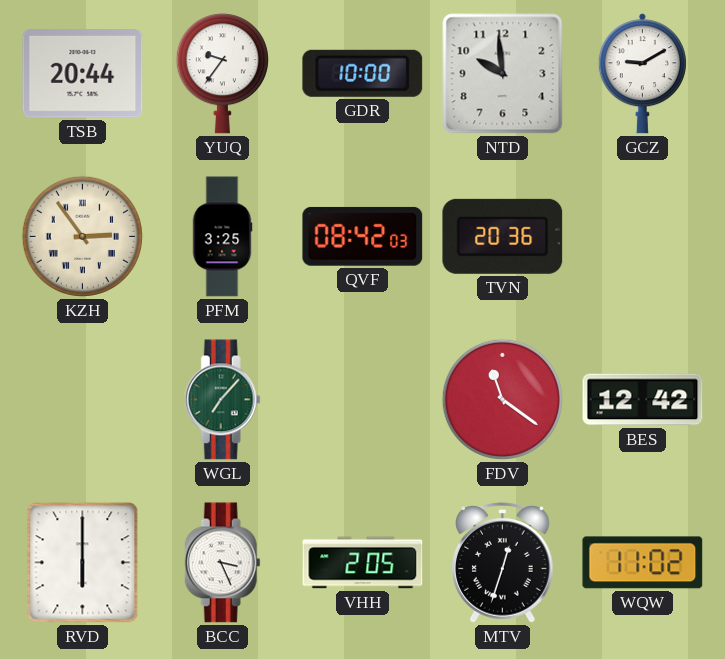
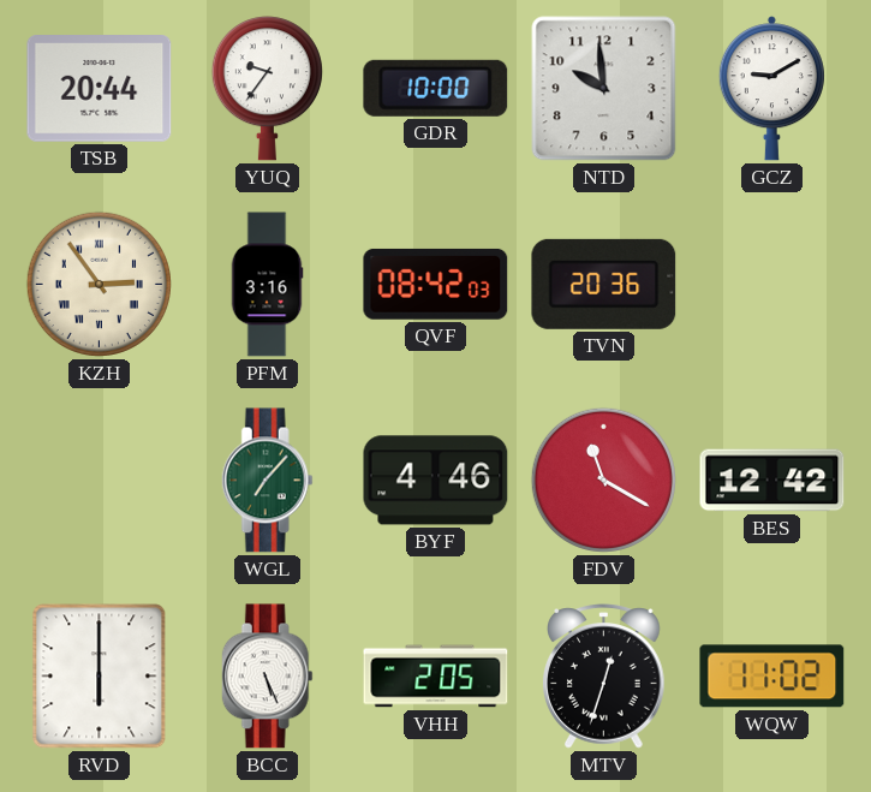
PFM: 3:25 -> 3:16 (267, 285)
BYF: none -> 4:46 (436, 481)
FDV: 11:21 -> 11:20 (603, 480)
BCC: 3:26 -> 5:26 (267, 677)
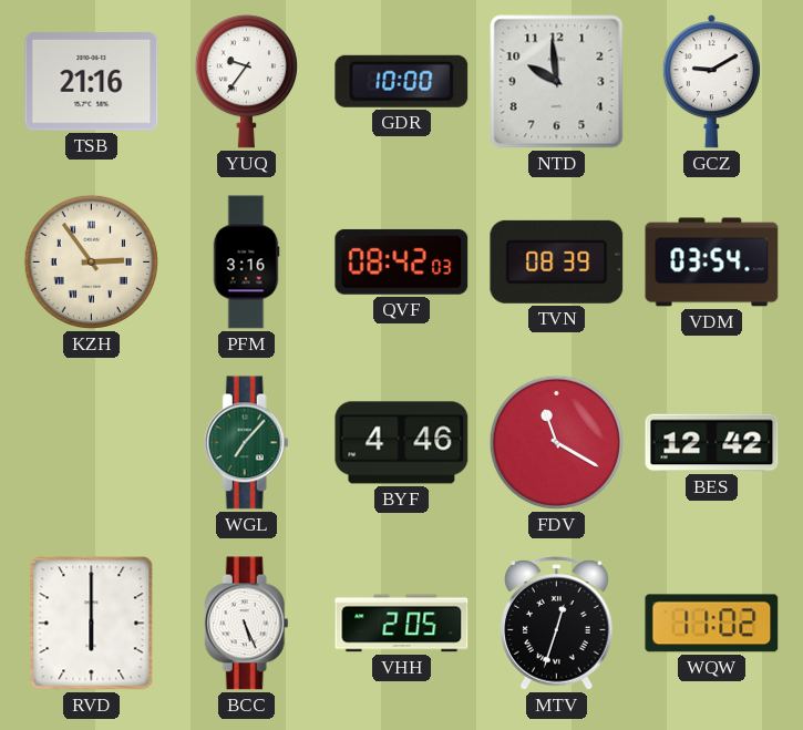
TSB: 20:44 -> 21:16 (92, 82)
TVN: 20:36 -> 08:39 (557, 261)
VDM: none -> 03:54 (712, 263)
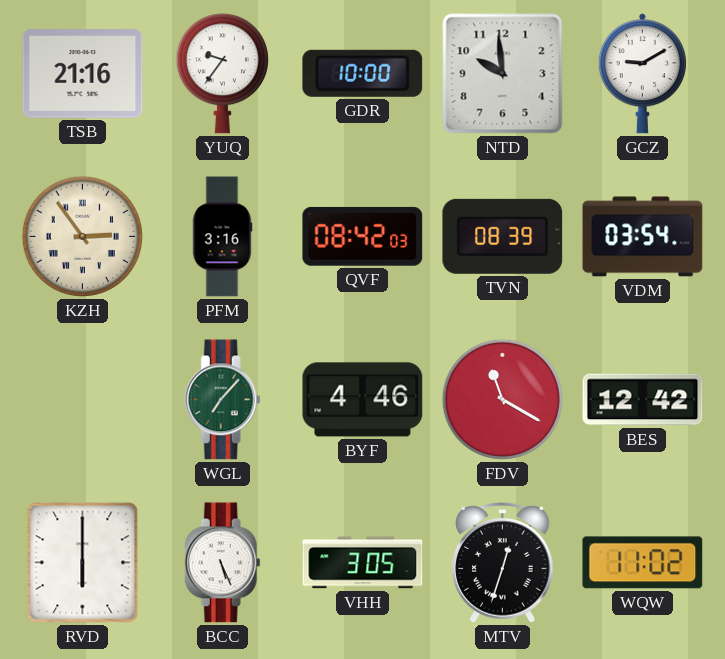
VHH: 2:05 -> 3:05 (363, 563)
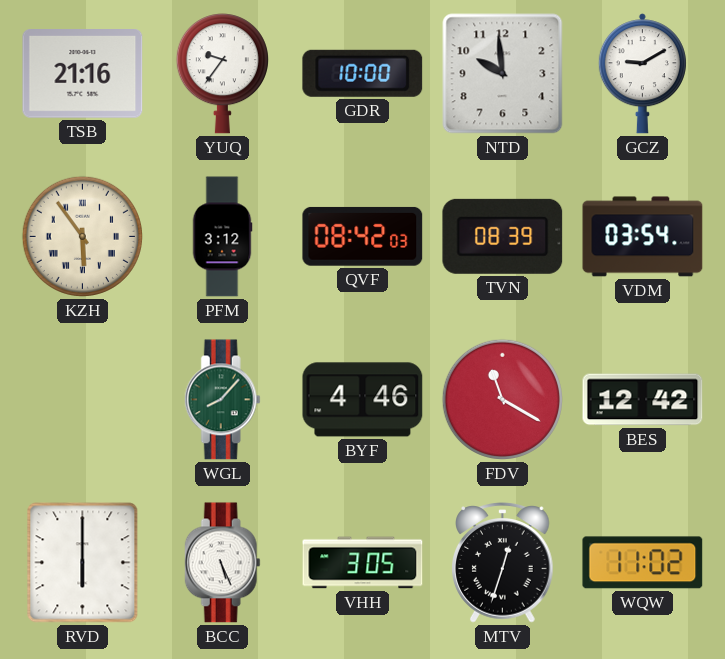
KZH: 2:54 -> 5:54 (82, 236)
PFM: 3:16 -> 3:12 (222, 237)
WGL: 7:07 -> 8:07 (222, 400)
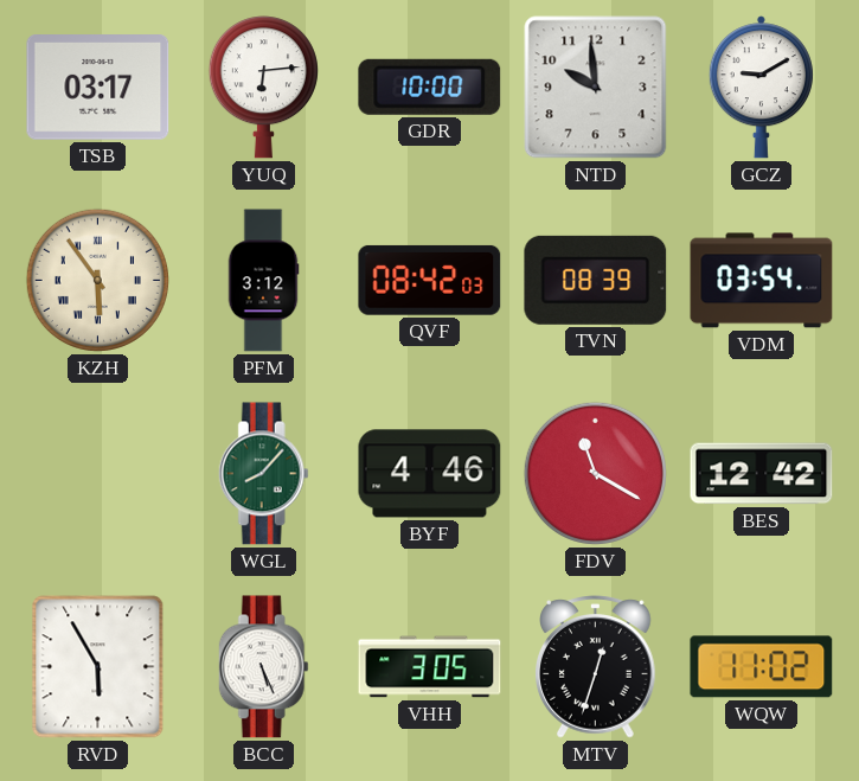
TSB: 21:16 -> 03:17 (98, 88)
YUQ: 9:36 -> 6:14 (263, 88)
RVD: 6:00 -> 5:55 (98, 667)
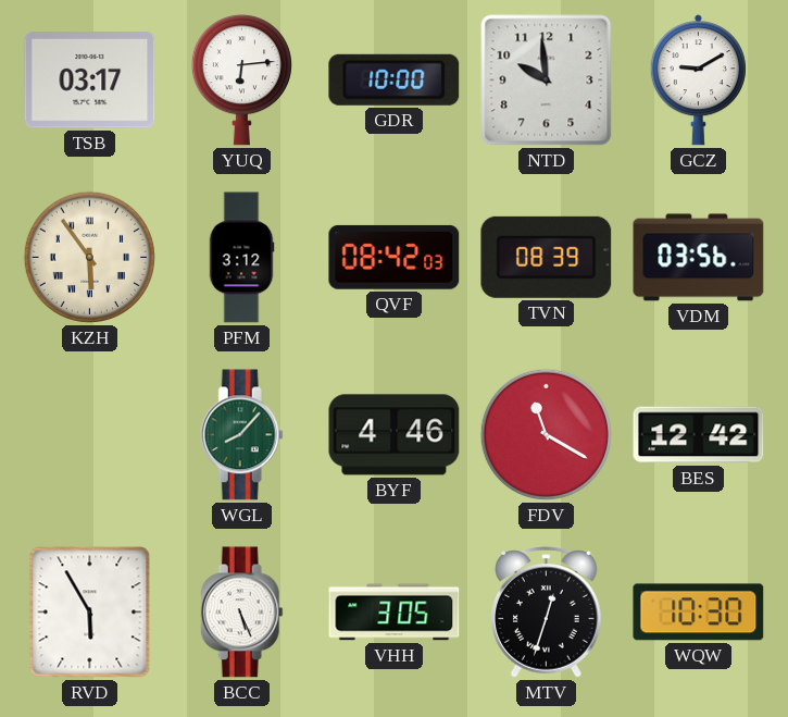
VDM: 03:54 -> 03:56 (699, 258)
WQW: 11:02 -> 10:30 (699, 613)
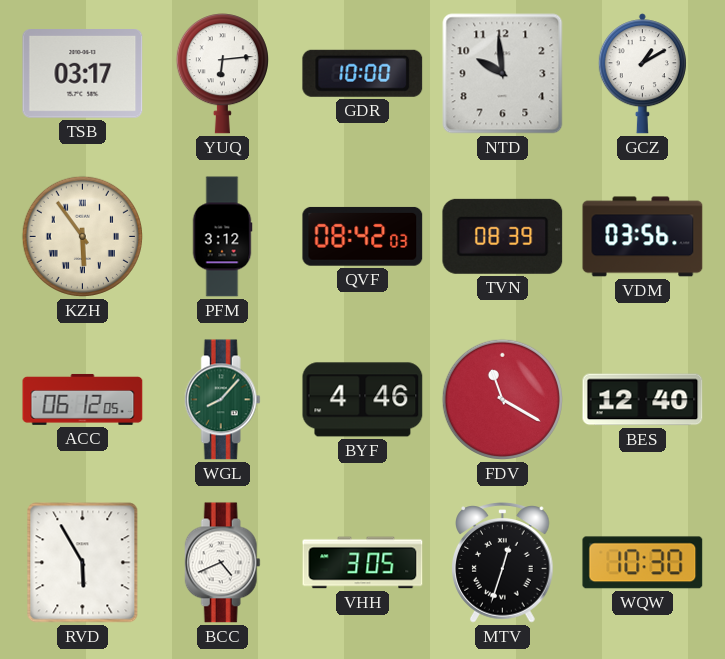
GCZ: 9:10 -> 1:10 (642, 74)
ACC: none -> 06:12 (83, 399)
BES: 12:42 -> 12:40 (643, 400)
BCC: 5:26 -> 4:41 (222, 563)
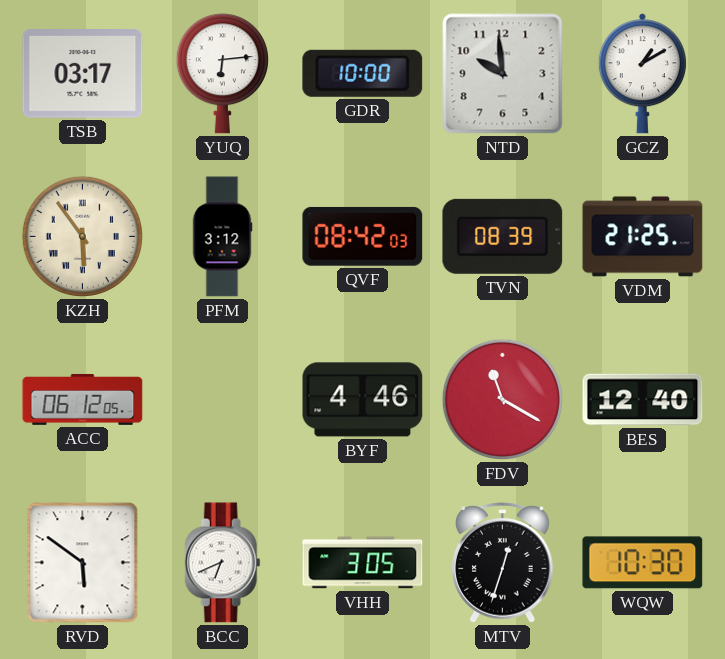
VDM: 03:56 -> 21:25 (643, 237)
WGL: 8:07 -> none (222, 400)
RVD: 5:55 -> 5:51 (83, 563)
BCC: 4:41 -> 6:41 (222, 563)
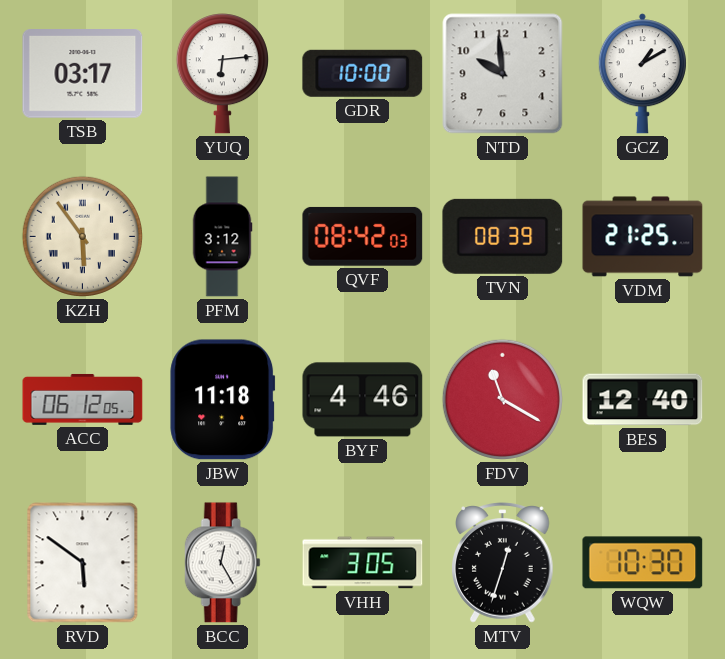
JBW: none -> 11:18 (223, 400)
BCC: 6:41 -> 12:25 (222, 563)
